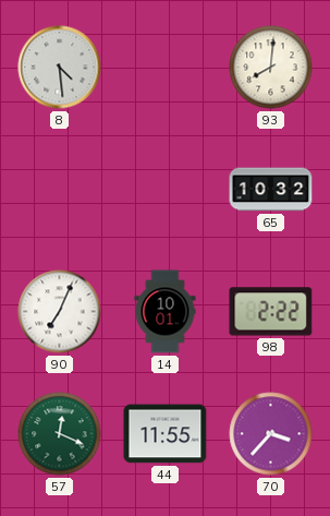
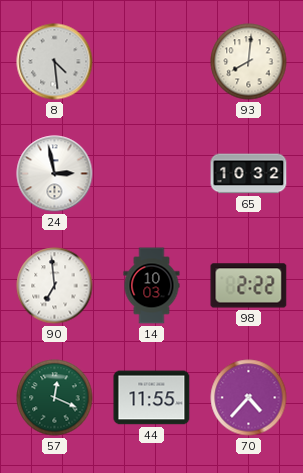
24: none -> 2:58 (55, 174)
90: 7:04 -> 6:59 (55, 286)
14: 10:01 -> 10:03 (152, 286)
70: 3:37 -> 4:37 (249, 398)
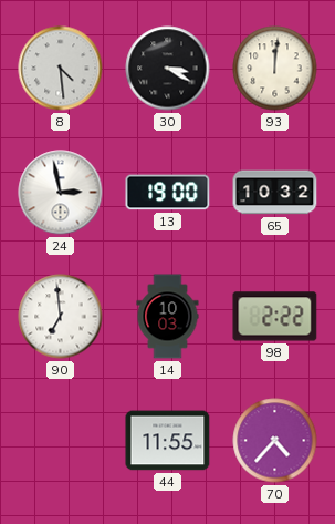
30: none -> 3:20 (168, 69)
93: 8:01 -> 12:01 (275, 69)
13: none -> 19:00 (168, 193)
57: 12:19 -> none (55, 398)
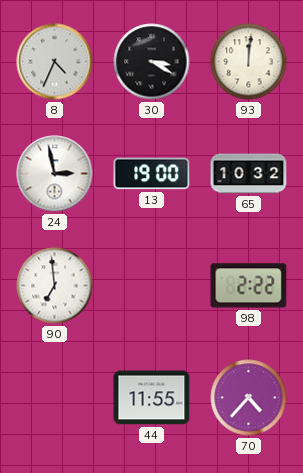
8: 4:29 -> 4:34 (55, 62)
14: 10:03 -> none (168, 317)
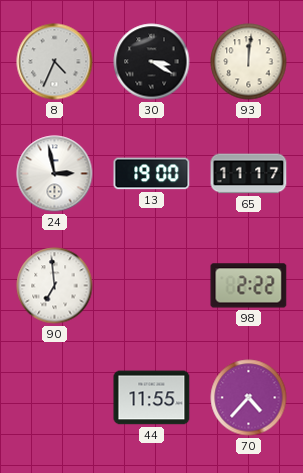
65: 10:32 -> 11:17 (249, 174)
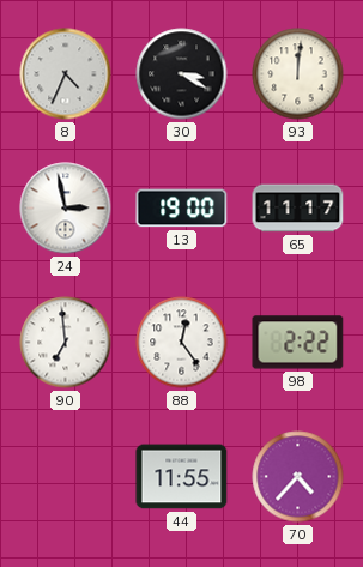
88: none -> 12:24 (182, 343)
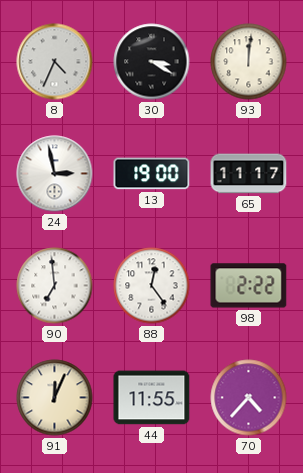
91: none -> 12:04 (55, 398)
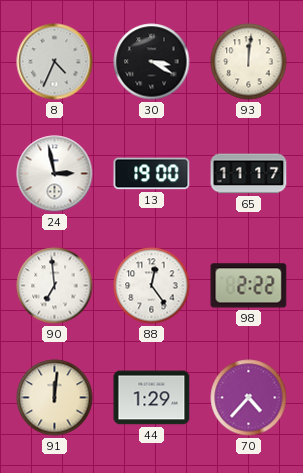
91: 12:04 -> 12:01 (55, 398)
44: 11:55 -> 1:29 (152, 398)
